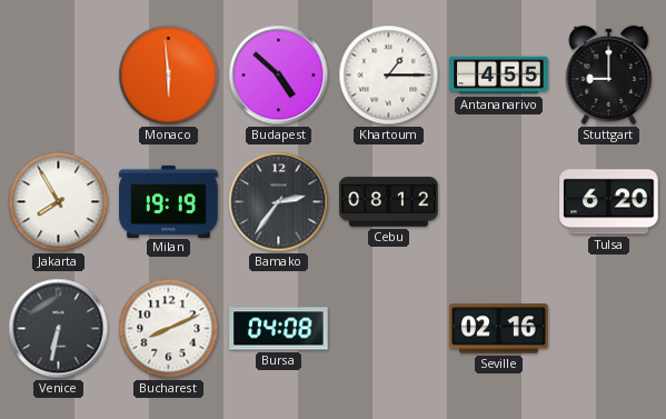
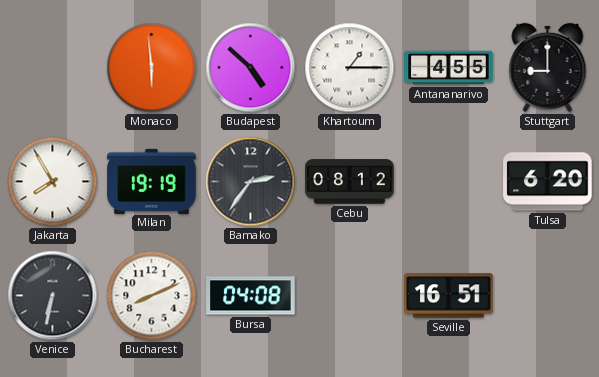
Seville: 02:16 -> 16:51 (449, 296)
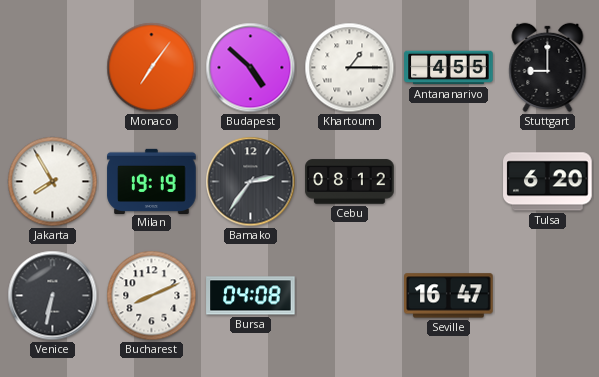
Monaco: 5:59 -> 7:06 (152, 68)
Seville: 16:51 -> 16:47 (449, 296)
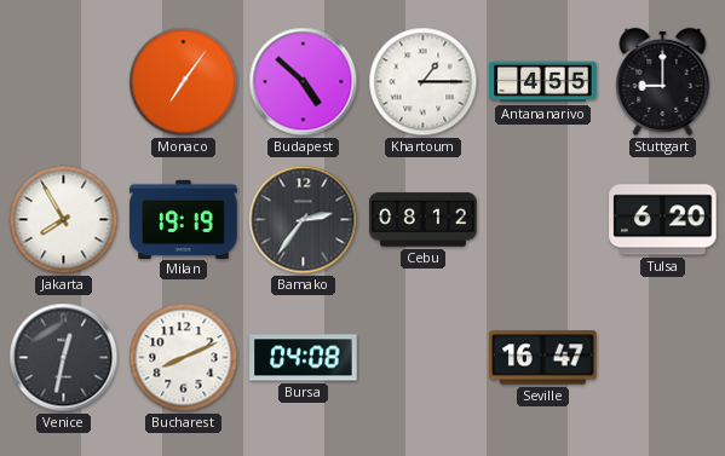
Venice: 6:32 -> 12:32 (64, 358)
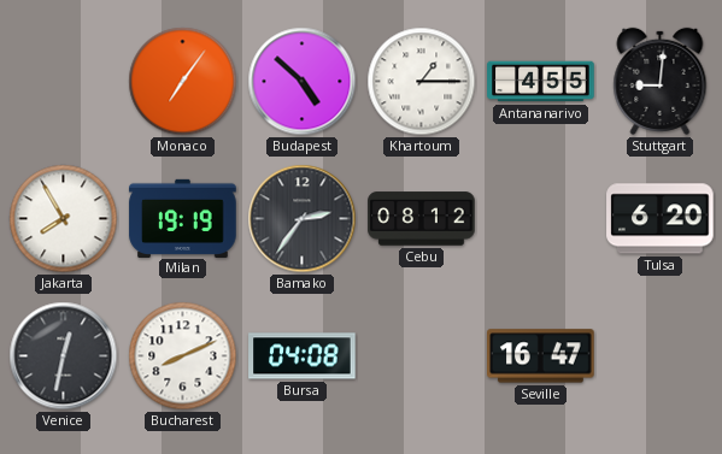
Stuttgart: 9:00 -> 9:01 (661, 81)
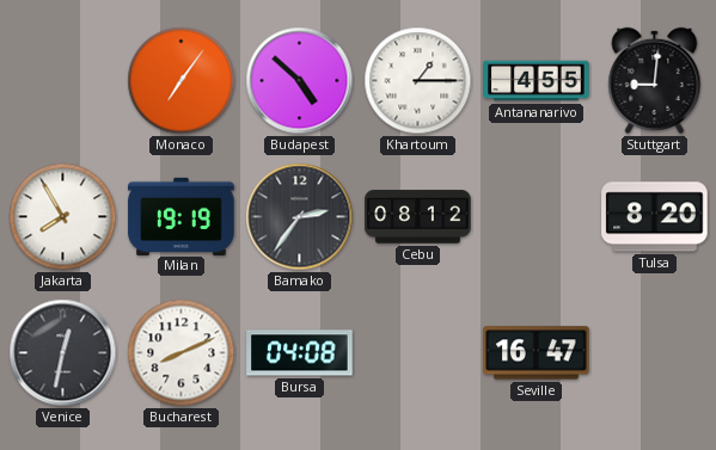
Tulsa: 6:20 -> 8:20 (655, 217)
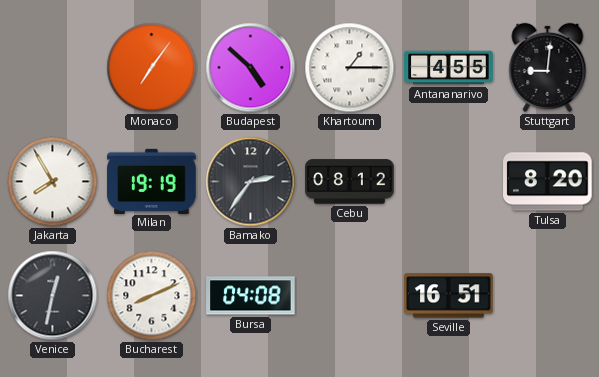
Seville: 16:47 -> 16:51 (449, 296)
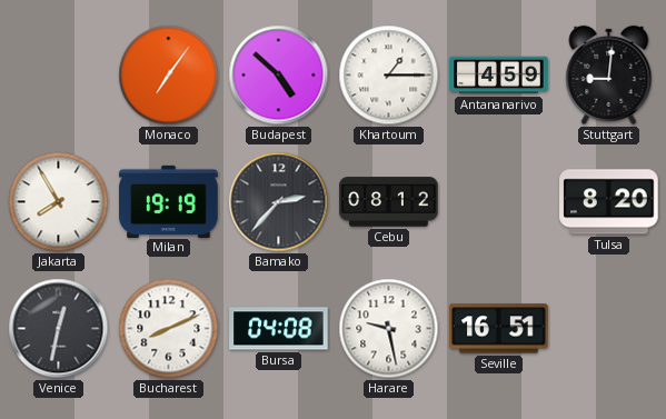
Antananarivo: 4:55 -> 4:59 (499, 76)
Bamako: 2:36 -> 2:37 (279, 202)
Harare: none -> 9:28 (389, 329)
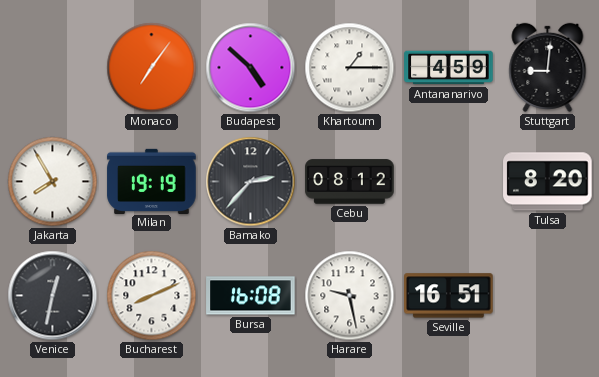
Bursa: 04:08 -> 16:08 (251, 296)
